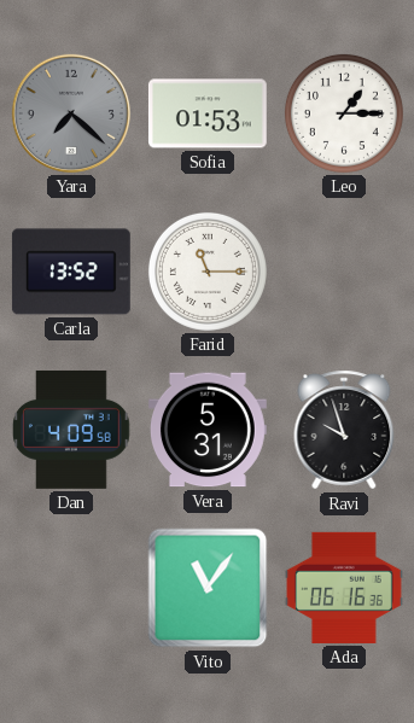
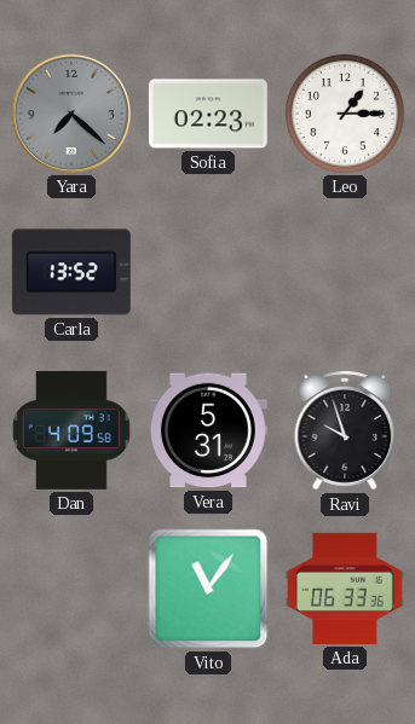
Sofia: 01:53 -> 02:23 (208, 114)
Farid: 11:15 -> none (208, 272)
Ada: 06:16 -> 06:33 (345, 589)
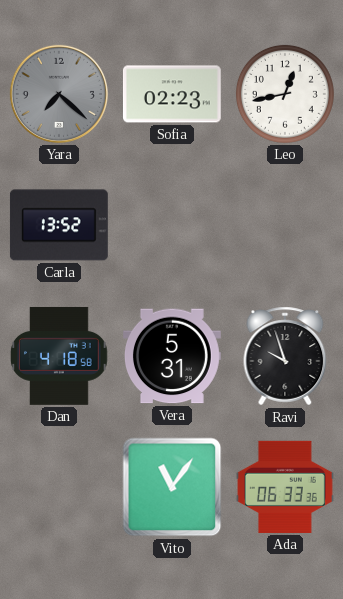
Leo: 1:15 -> 12:43 (285, 94)
Dan: 4:09 -> 4:18 (60, 356)
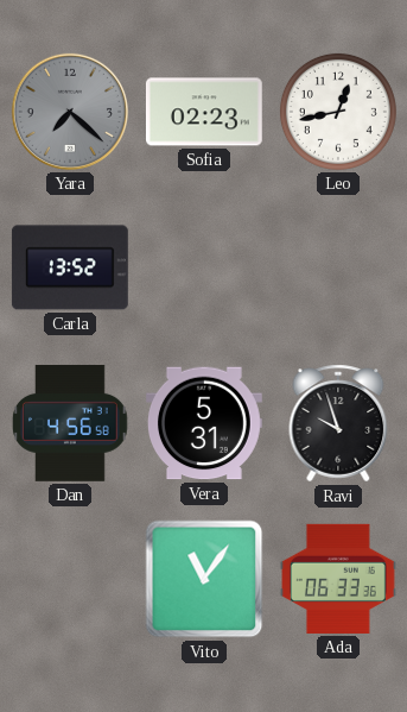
Dan: 4:18 -> 4:56 (71, 423)
